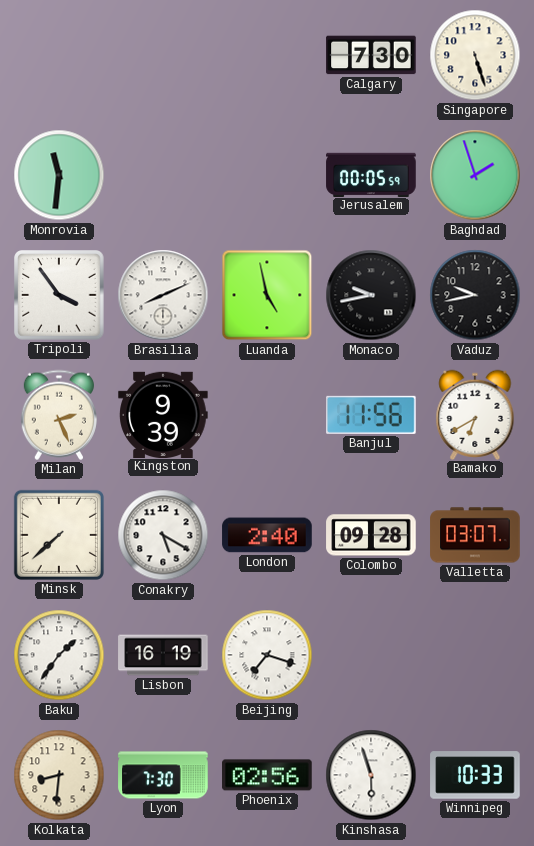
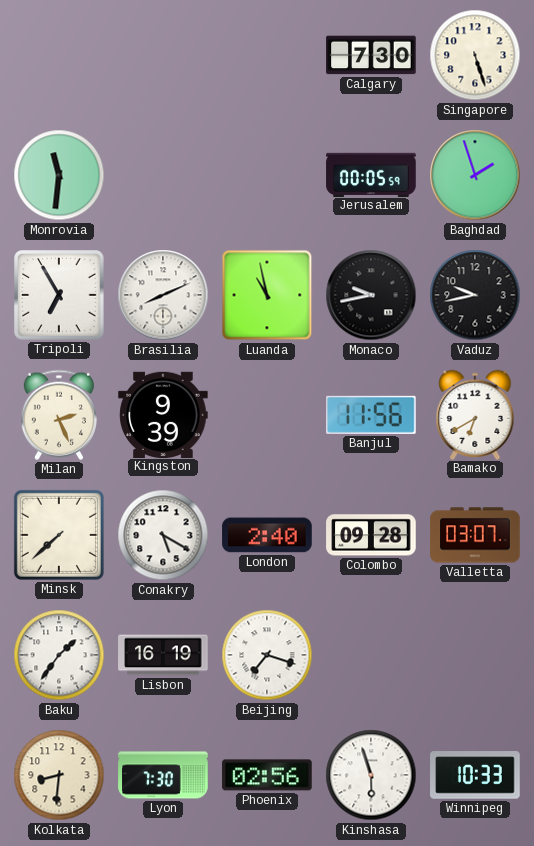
Tripoli: 3:54 -> 6:55 (59, 295)
Luanda: 4:58 -> 10:58 (267, 295)
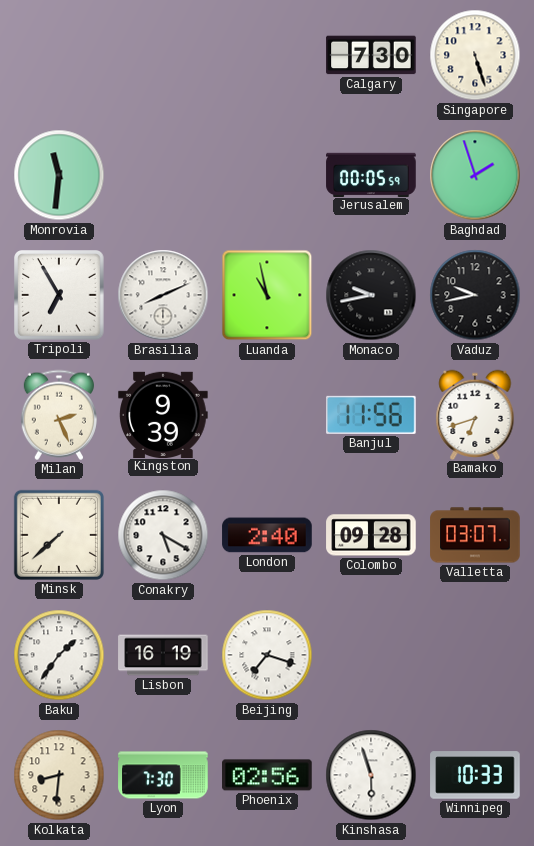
Bamako: 6:40 -> 6:42 (475, 414)
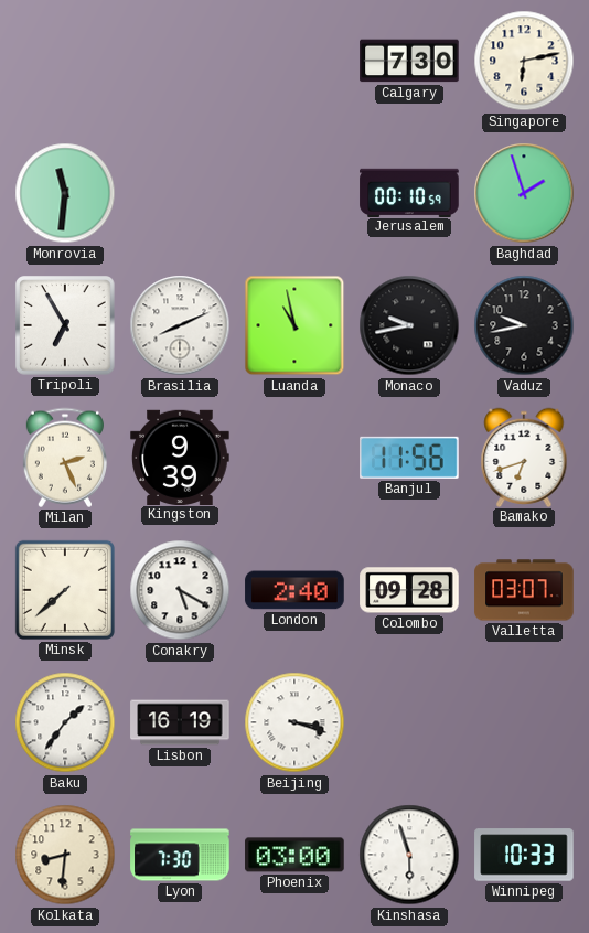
Singapore: 5:27 -> 6:13 (524, 61)
Jerusalem: 00:05 -> 00:10 (409, 192)
Beijing: 7:18 -> 3:18 (294, 722)
Phoenix: 02:56 -> 03:00 (294, 855)
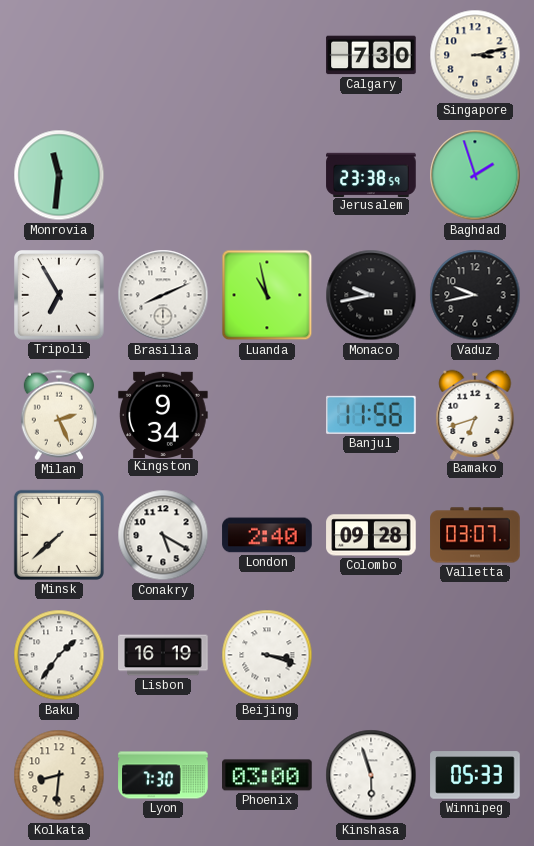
Singapore: 6:13 -> 3:13 (475, 55)
Jerusalem: 00:10 -> 23:38 (371, 174)
Kingston: 9:39 -> 9:34 (163, 414)
Winnipeg: 10:33 -> 05:33 (475, 775)
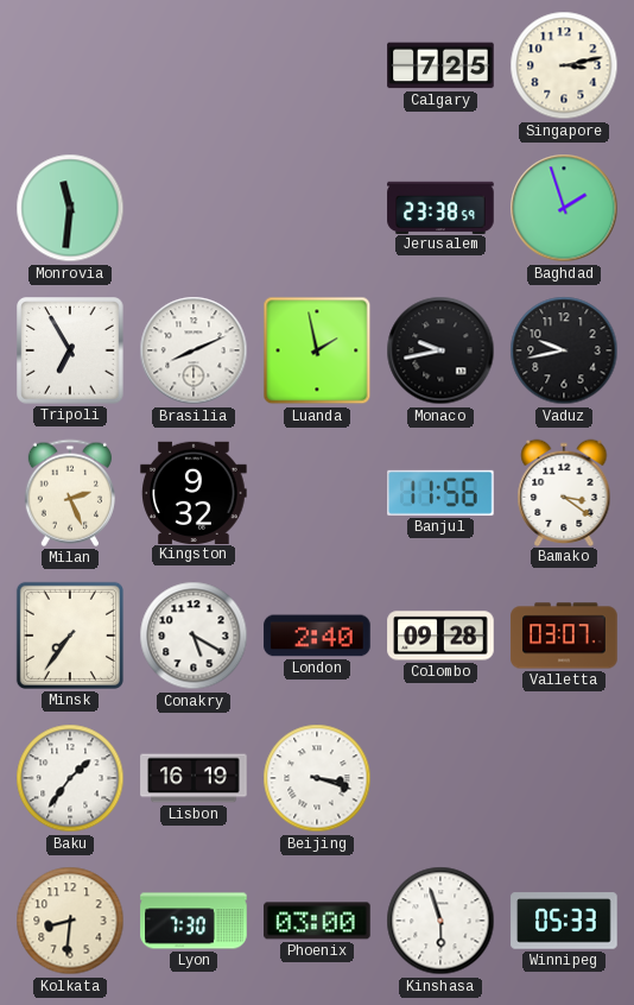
Calgary: 7:30 -> 7:25 (440, 65)
Luanda: 10:58 -> 1:58 (317, 350)
Kingston: 9:34 -> 9:32 (194, 492)
Bamako: 6:42 -> 3:21 (564, 492)
Minsk: 7:38 -> 7:36 (70, 636)
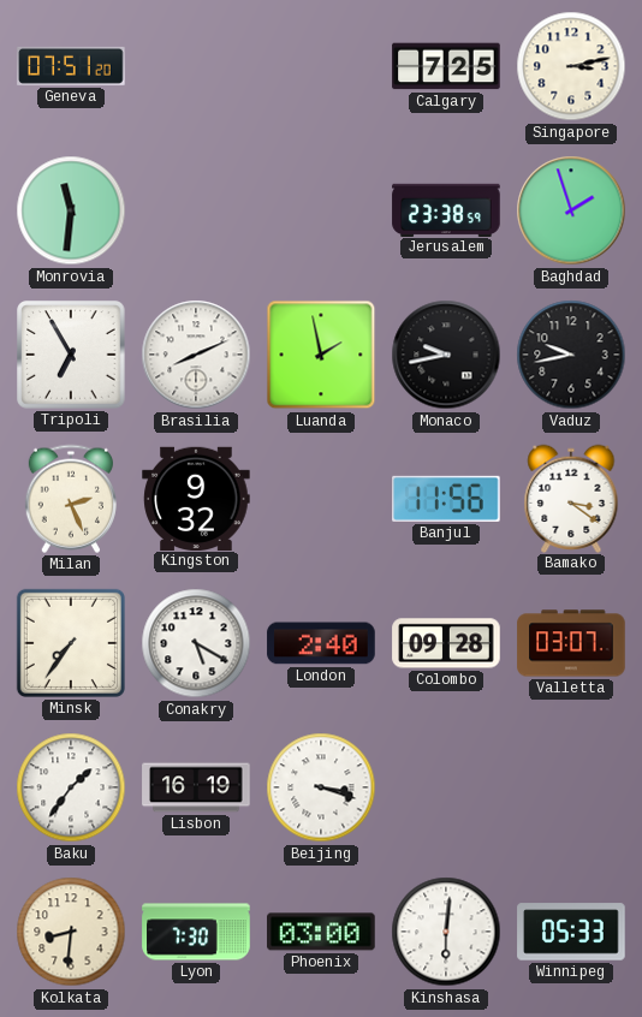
Geneva: none -> 07:51 (71, 66)
Kinshasa: 5:57 -> 6:01 (446, 932)
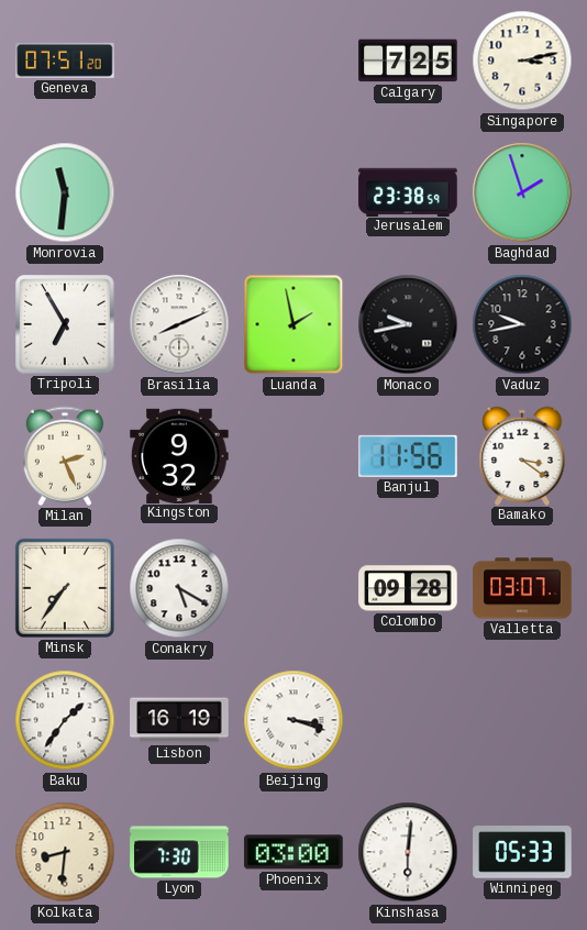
London: 2:40 -> none (321, 643)
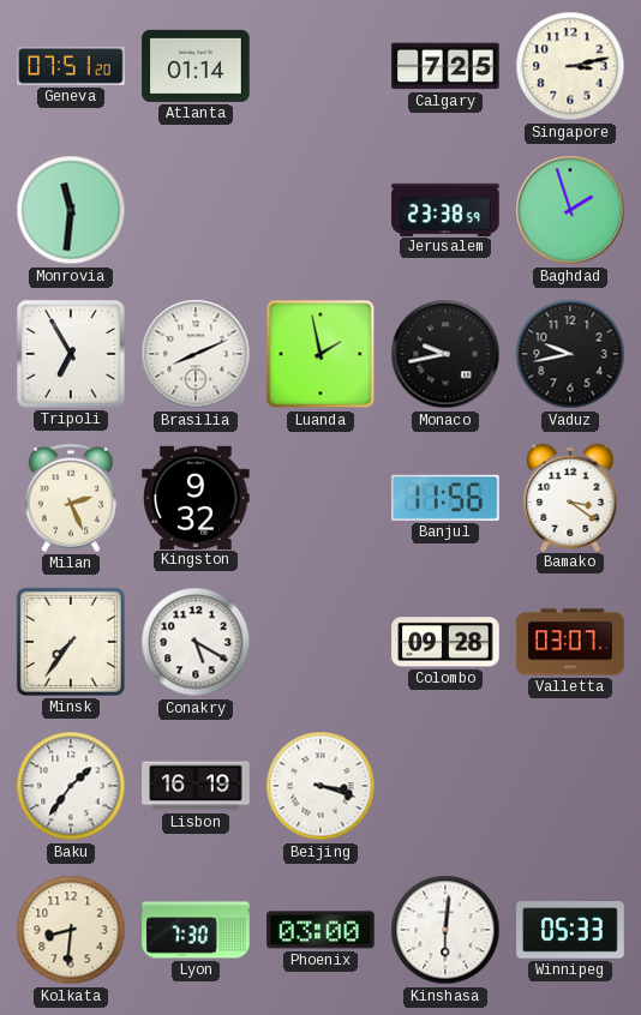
Atlanta: none -> 01:14 (196, 66)
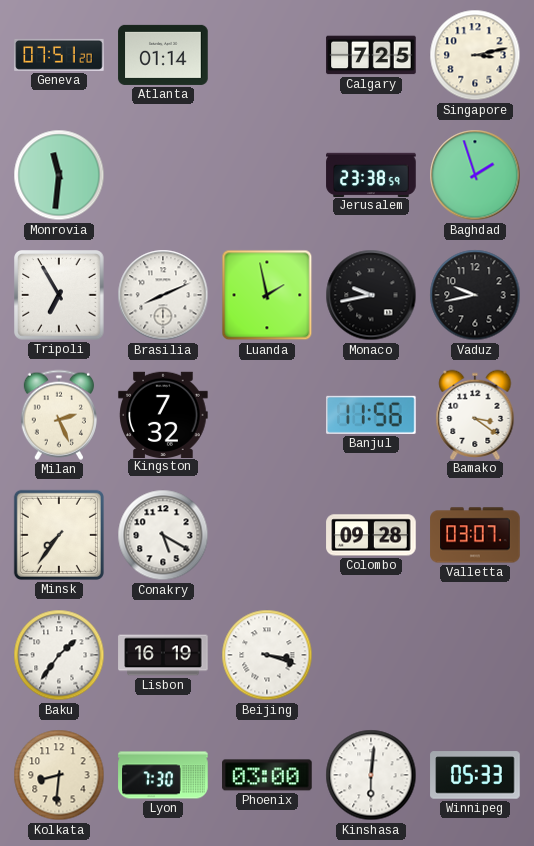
Kingston: 9:32 -> 7:32 (163, 414)
